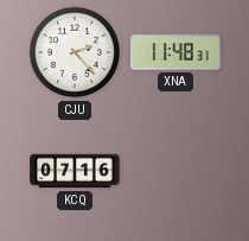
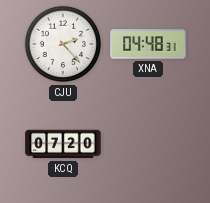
XNA: 11:48 -> 04:48 (148, 44)
KCQ: 07:16 -> 07:20 (63, 144)
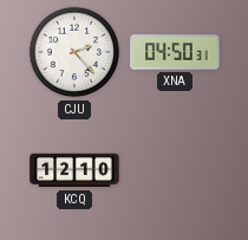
XNA: 04:48 -> 04:50 (175, 52)
KCQ: 07:20 -> 12:10 (74, 170)
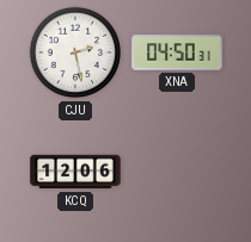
CJU: 2:23 -> 2:28 (75, 52)
KCQ: 12:10 -> 12:06 (75, 172)
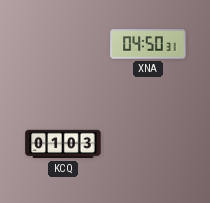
CJU: 2:28 -> none (75, 52)
KCQ: 12:06 -> 01:03 (63, 144)
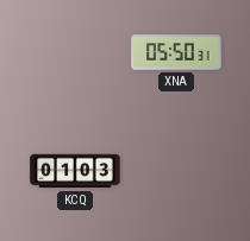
XNA: 04:50 -> 05:50 (176, 52)
